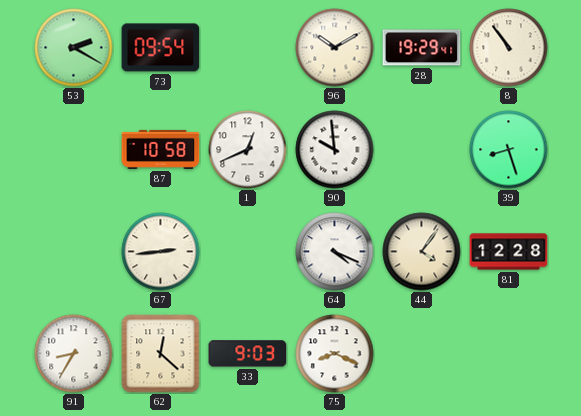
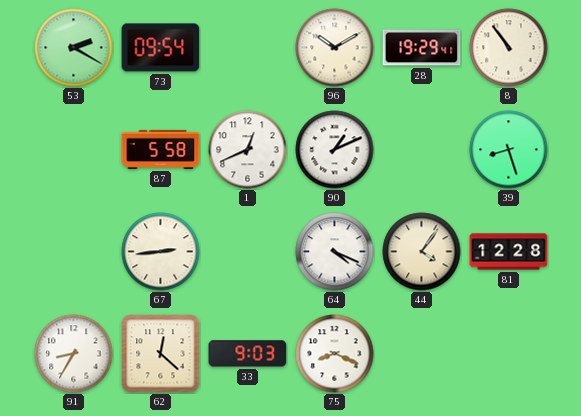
87: 10:58 -> 5:58 (161, 149)
90: 9:59 -> 1:11 (335, 150)
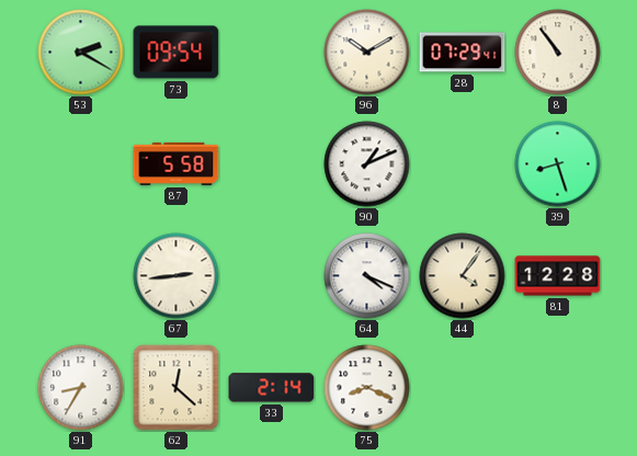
28: 19:29 -> 07:29 (463, 53)
1: 12:41 -> none (248, 150)
33: 9:03 -> 2:14 (272, 388)
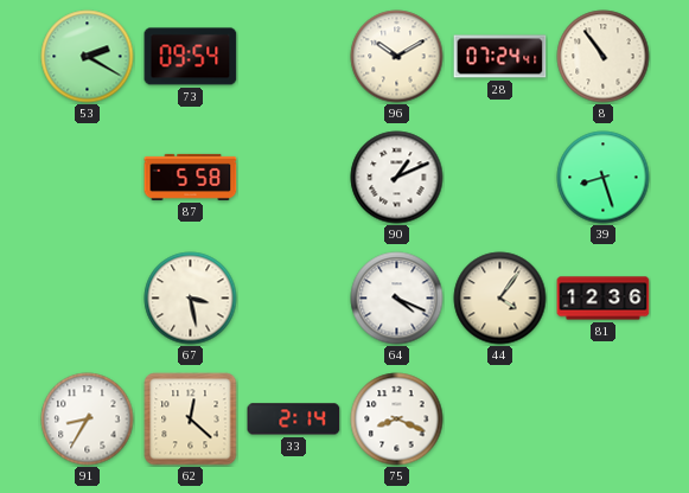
28: 07:29 -> 07:24 (500, 57)
67: 2:44 -> 3:28 (191, 299)
81: 12:28 -> 12:36 (604, 299)
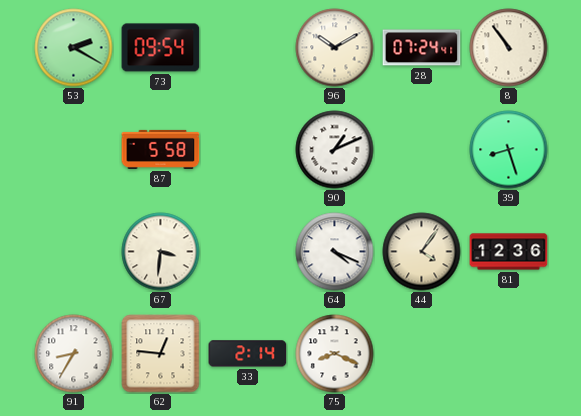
67: 3:28 -> 3:31 (161, 252)
62: 12:22 -> 12:46 (161, 354)
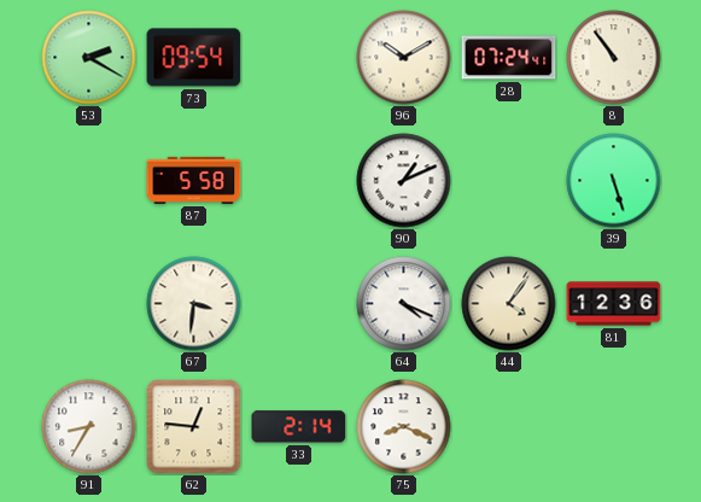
39: 8:27 -> 5:27 (614, 181)
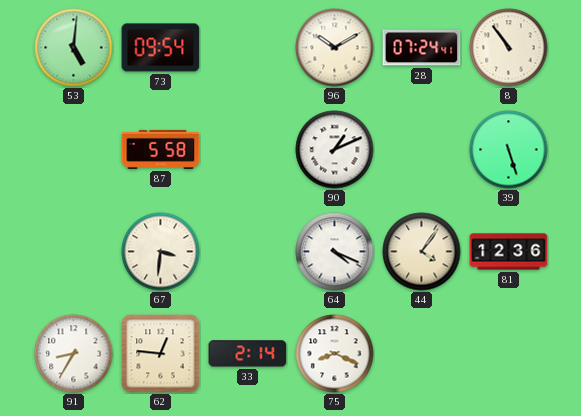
53: 2:20 -> 5:01 (74, 48)
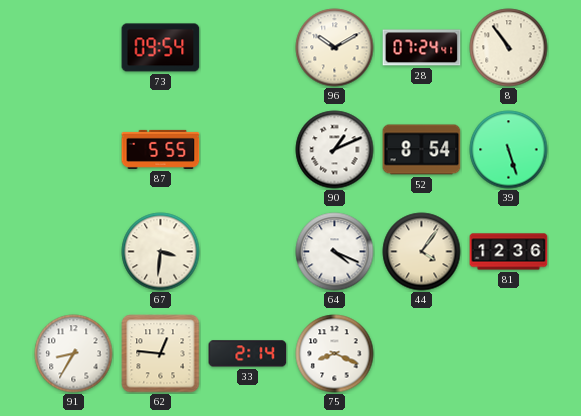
53: 5:01 -> none (74, 48)
87: 5:58 -> 5:55 (161, 149)
52: none -> 8:54 (422, 150)
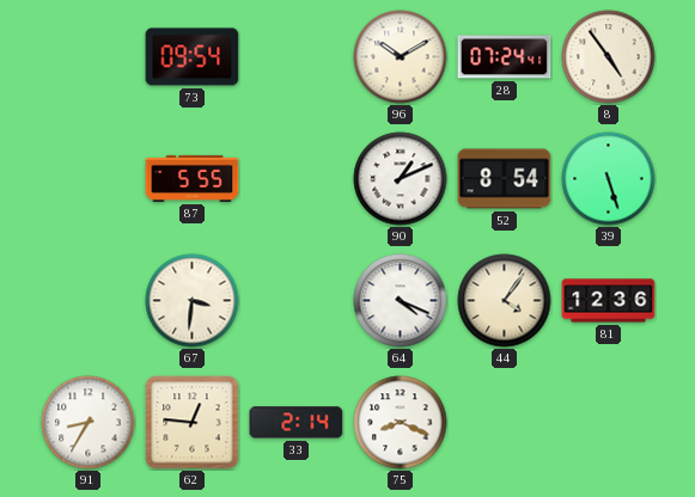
8: 10:54 -> 4:54 (609, 57)
